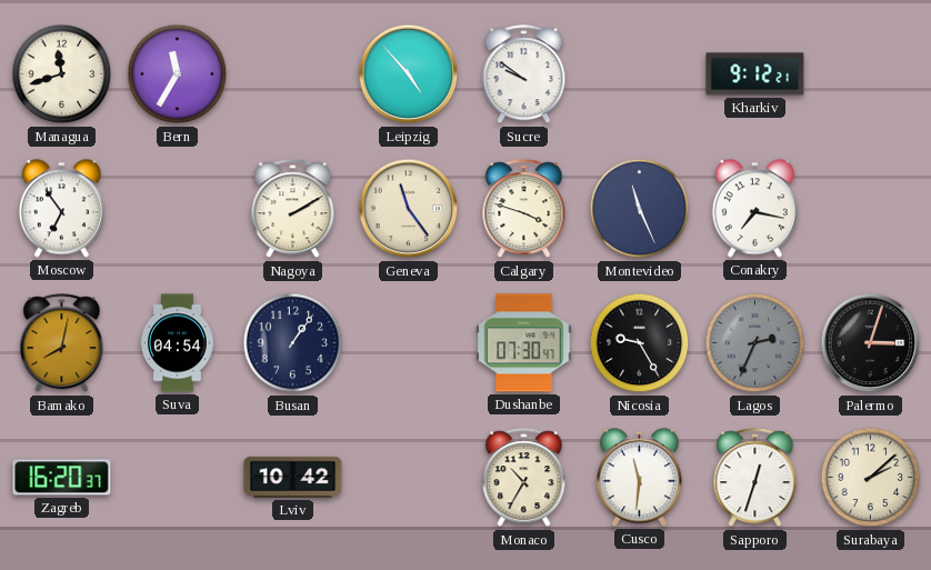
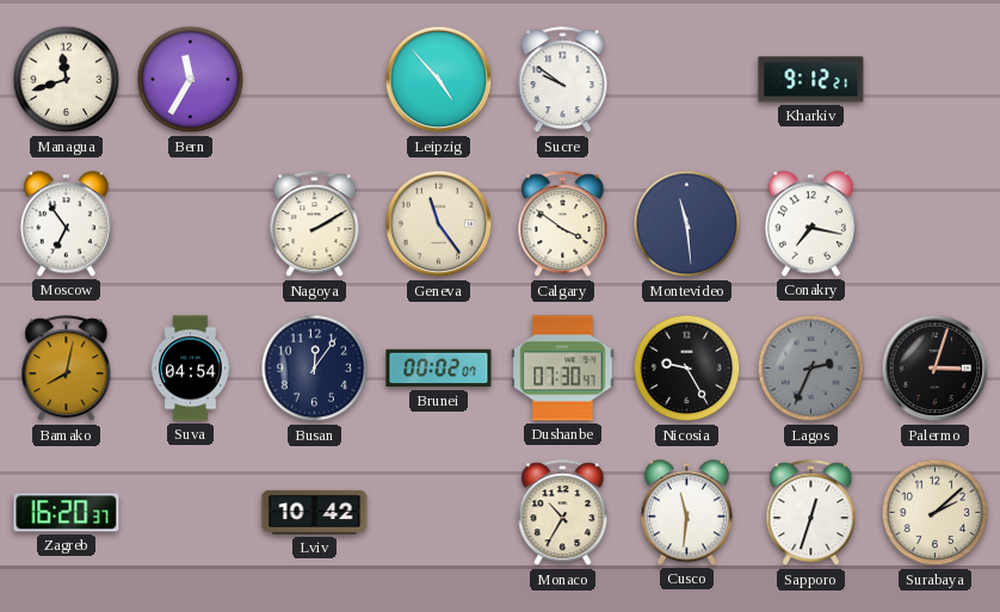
Calgary: 3:48 -> 3:51 (563, 224)
Montevideo: 11:26 -> 11:29 (687, 224)
Busan: 1:06 -> 12:06 (315, 369)
Brunei: none -> 00:02 (439, 369)
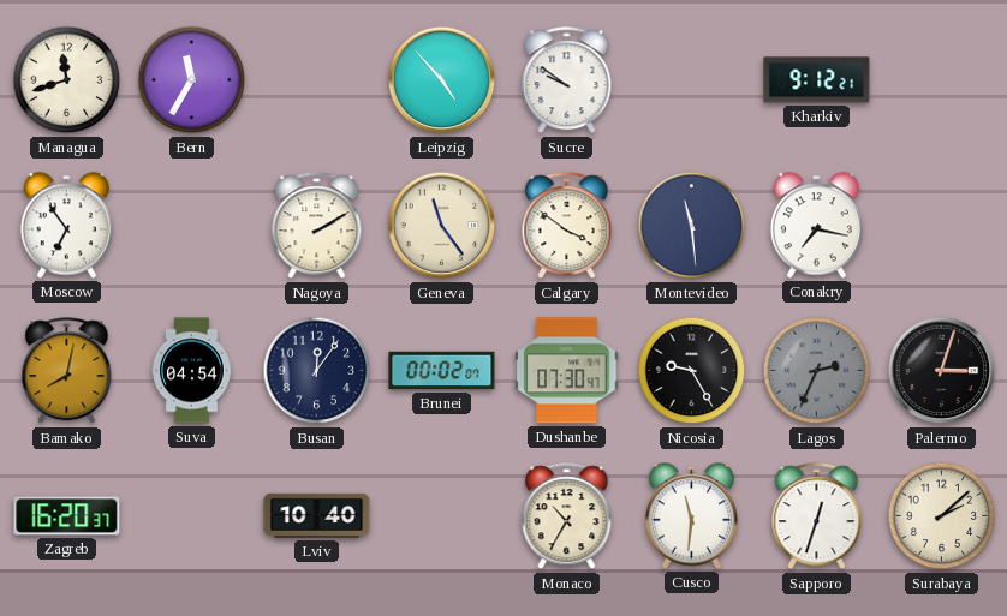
Lviv: 10:42 -> 10:40 (317, 515)
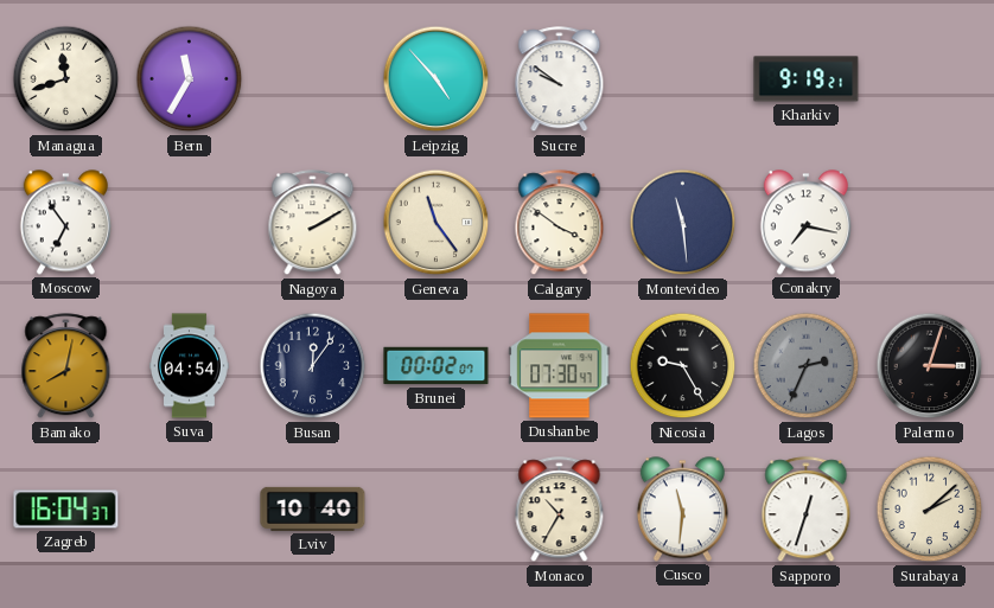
Kharkiv: 9:12 -> 9:19 (807, 79)
Zagreb: 16:20 -> 16:04 (66, 510)
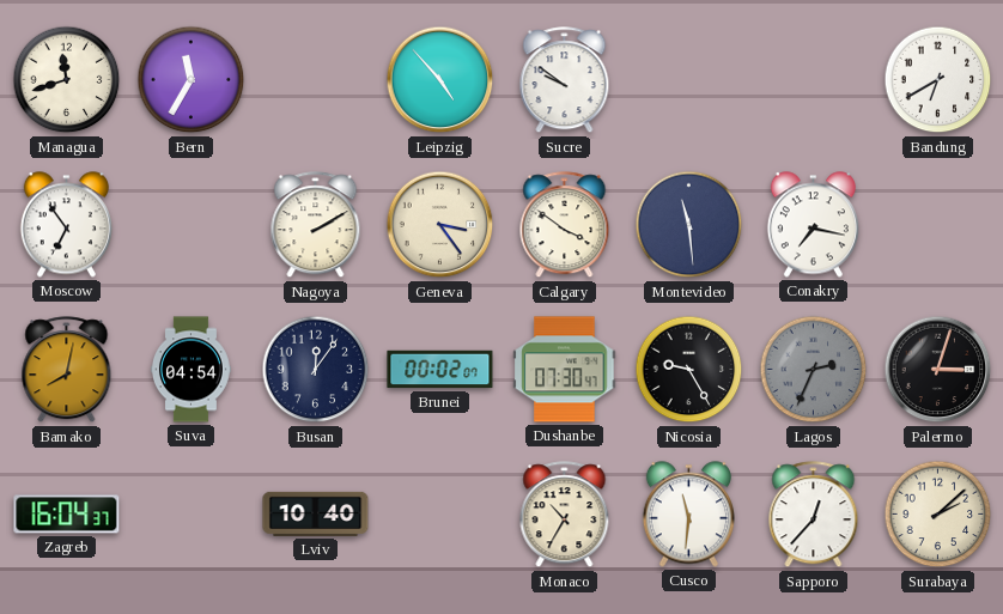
Kharkiv: 9:19 -> none (807, 79)
Bandung: none -> 6:40 (938, 80)
Geneva: 11:24 -> 3:24 (440, 225)
Sapporo: 12:33 -> 12:37 (814, 515)
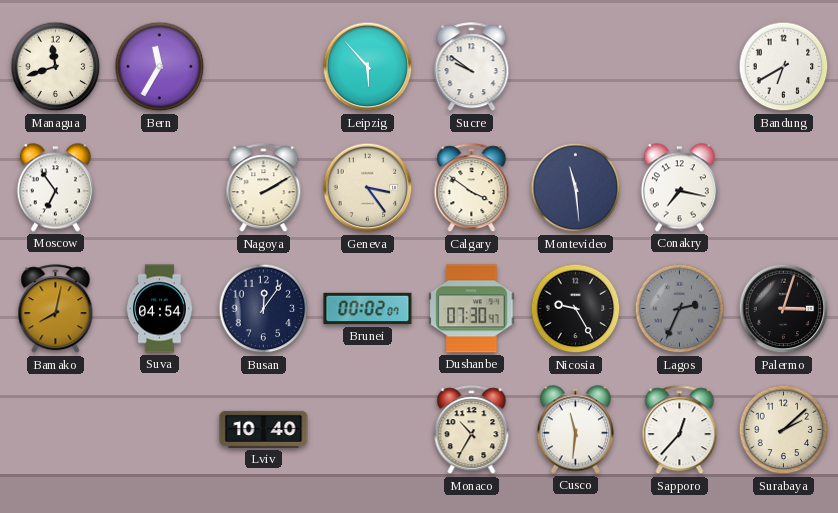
Leipzig: 4:53 -> 5:53 (368, 67)
Zagreb: 16:04 -> none (67, 515)
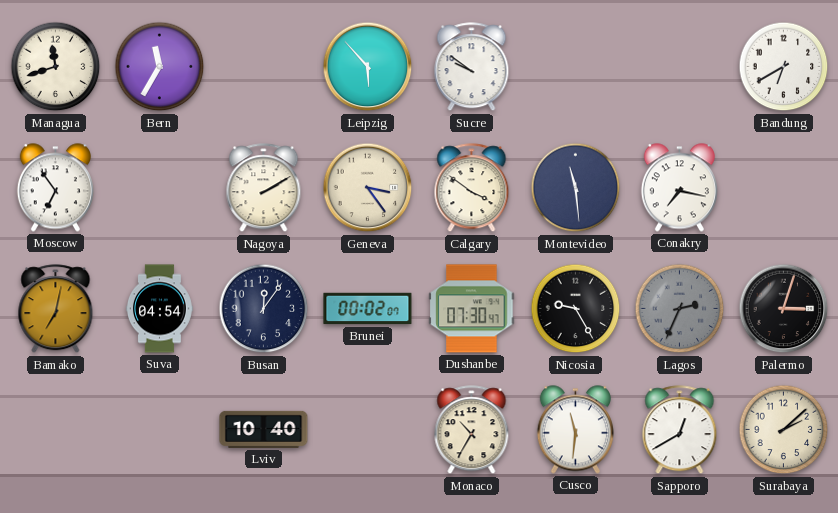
Bamako: 8:02 -> 7:02 (56, 309)
Sapporo: 12:37 -> 12:40 (680, 430)
